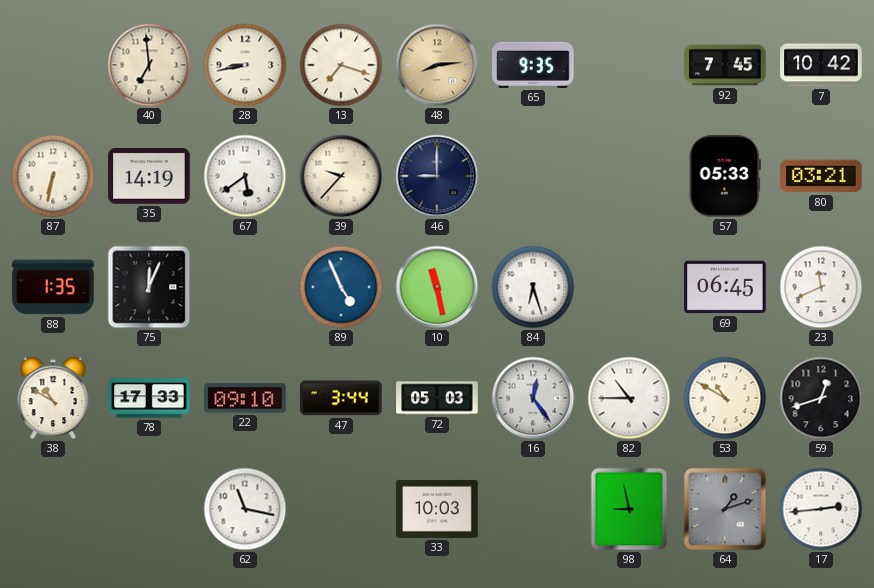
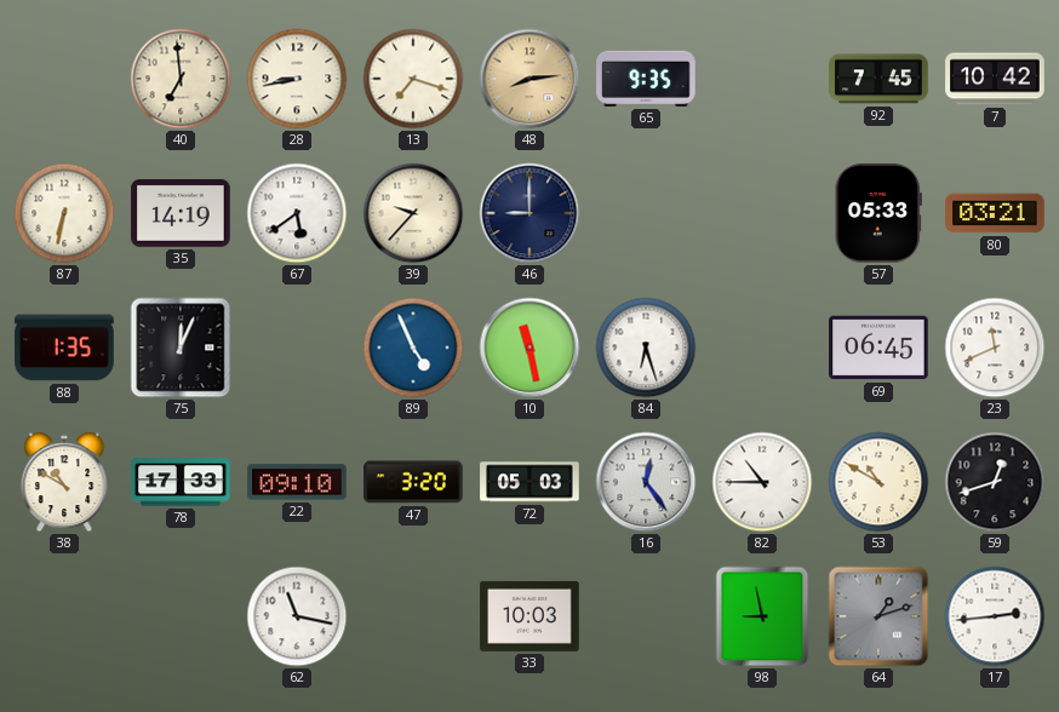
47: 3:44 -> 3:20 (413, 482)
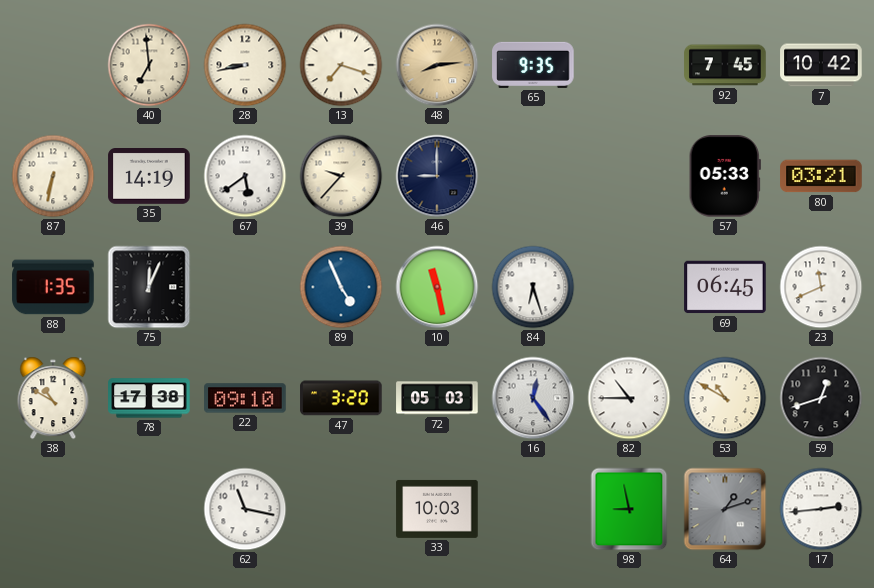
78: 17:33 -> 17:38 (149, 398)
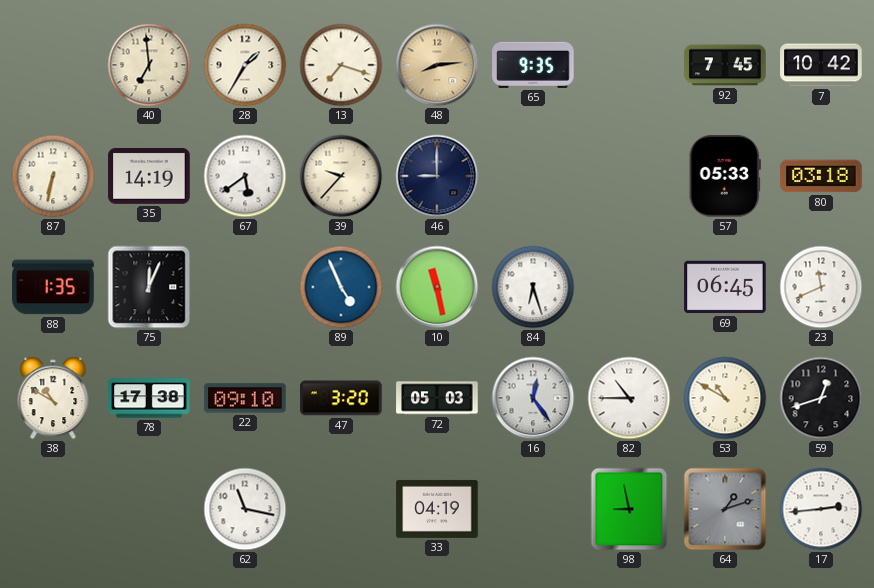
28: 8:43 -> 1:35 (245, 65)
80: 03:21 -> 03:18 (821, 176)
33: 10:03 -> 04:19 (437, 509)
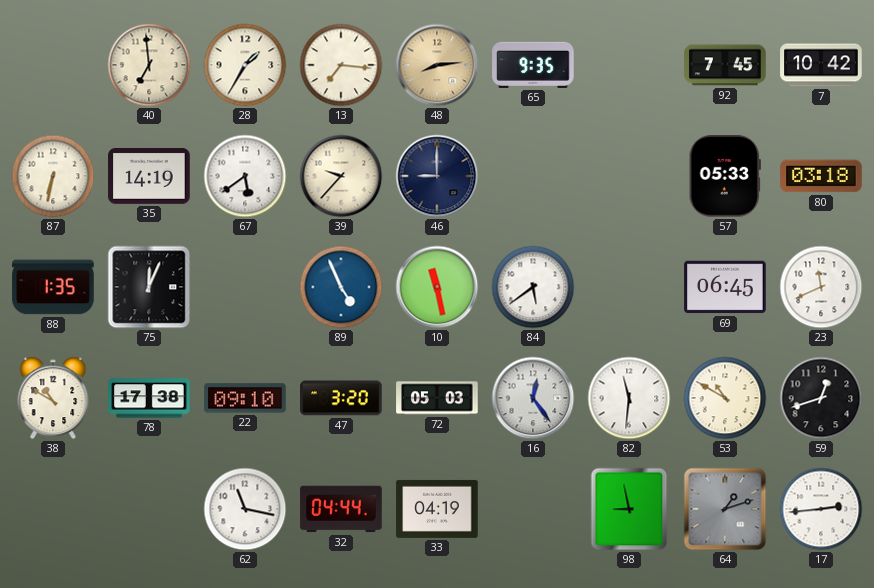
13: 7:18 -> 7:16 (341, 65)
84: 6:27 -> 5:39 (533, 287)
82: 10:45 -> 11:31 (629, 398)
32: none -> 04:44 (341, 509)
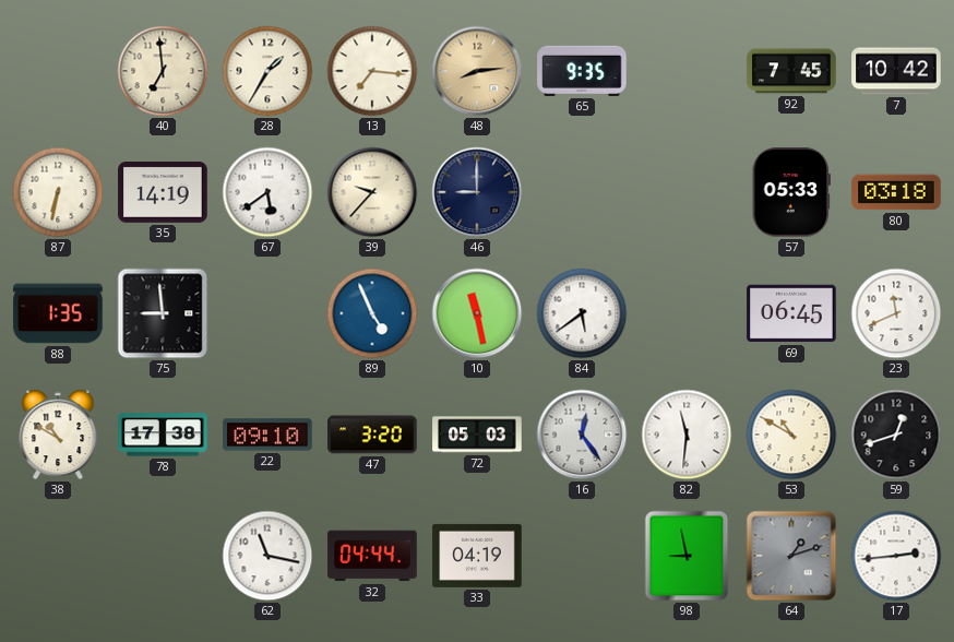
75: 12:04 -> 8:59 (163, 313)
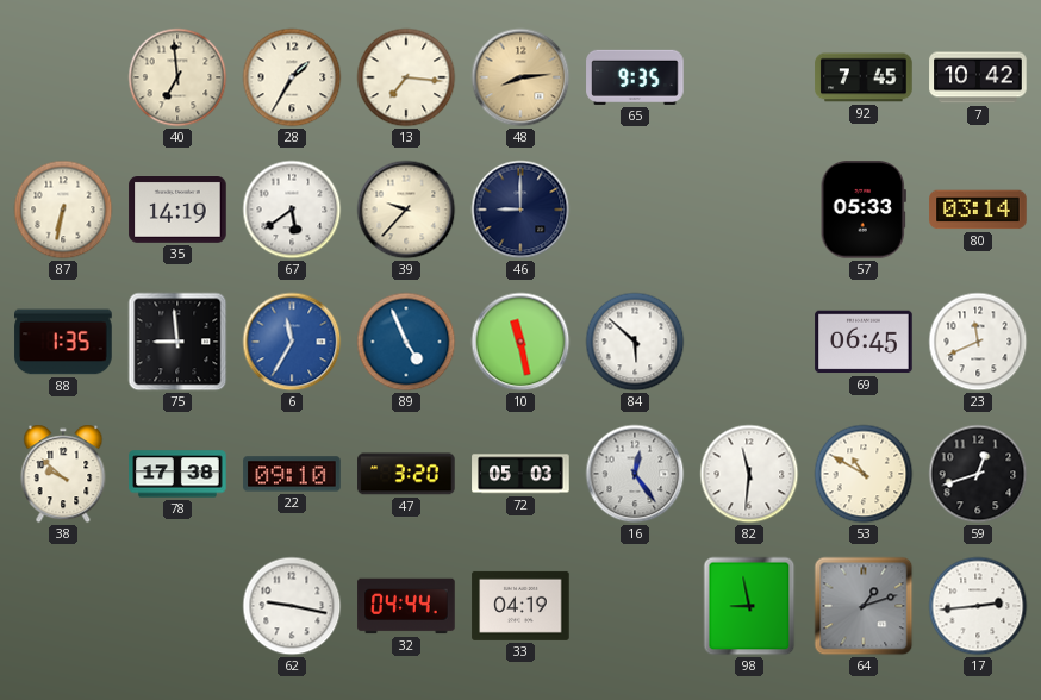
80: 03:18 -> 03:14 (978, 210)
6: none -> 11:35 (292, 342)
84: 5:39 -> 5:52 (635, 342)
38: 10:50 -> 9:52 (63, 474)
62: 11:17 -> 9:17 (292, 606)
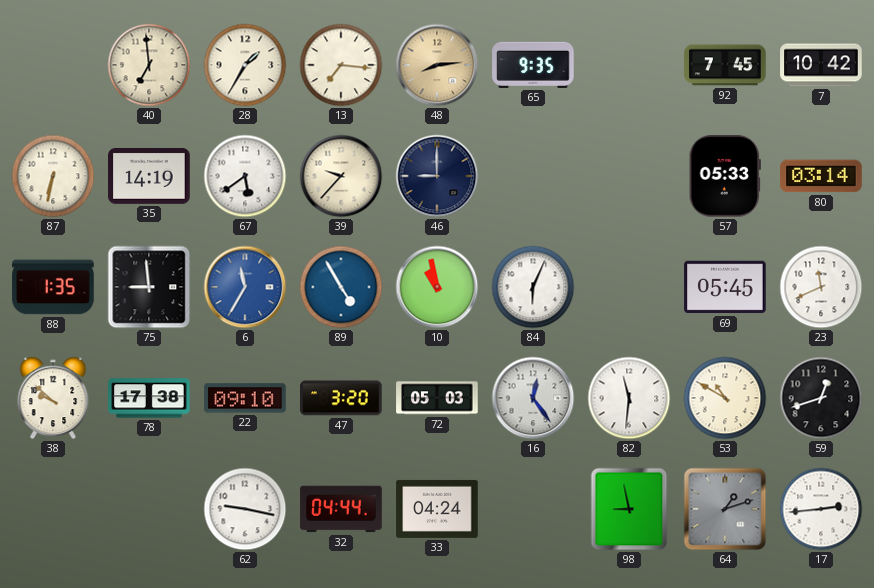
89: 4:56 -> 4:55 (341, 287)
10: 11:28 -> 10:58 (437, 287)
84: 5:52 -> 6:04 (533, 287)
69: 06:45 -> 05:45 (725, 287)
33: 04:19 -> 04:24 (437, 509)
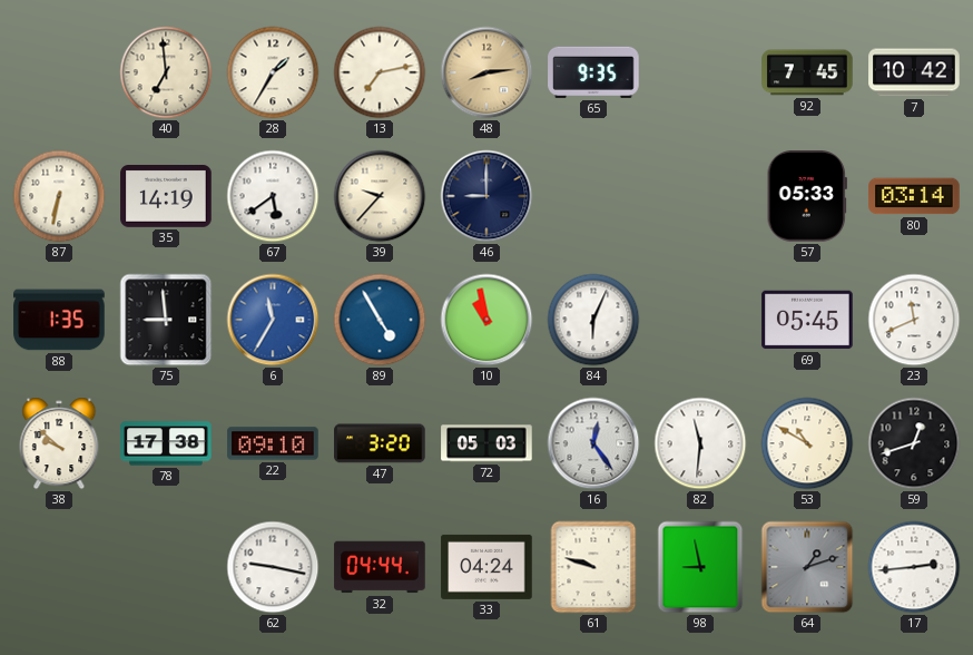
13: 7:16 -> 7:13 (380, 72)
61: none -> 9:48 (593, 567)
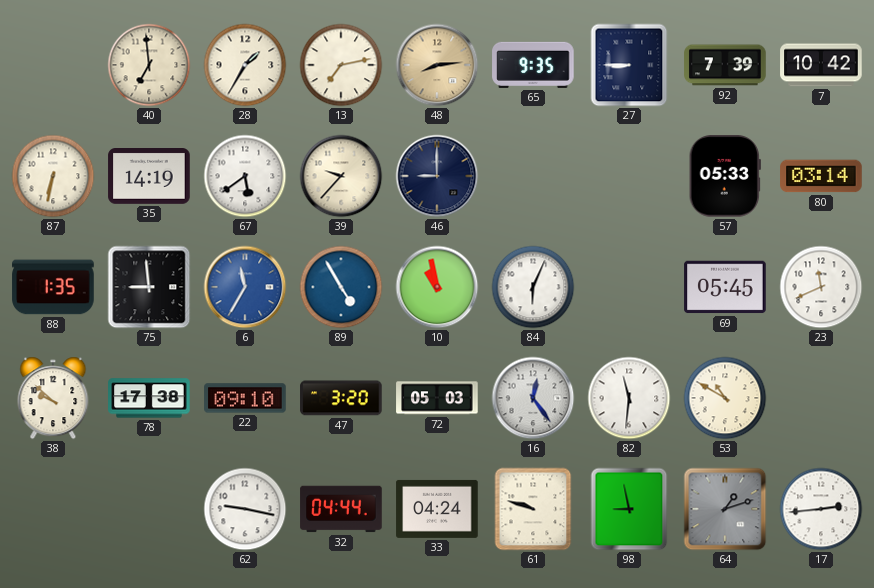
27: none -> 8:45 (629, 65)
92: 7:45 -> 7:39 (725, 65)
59: 12:42 -> none (914, 443)
